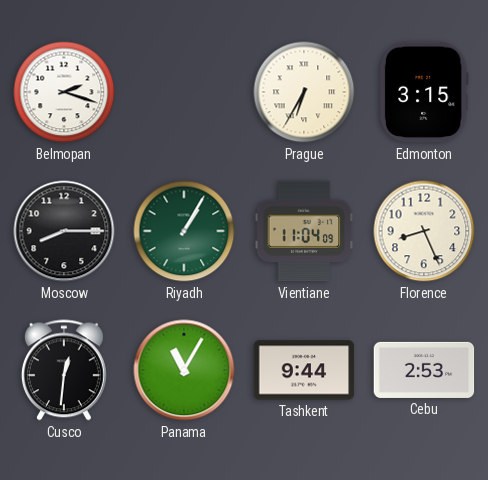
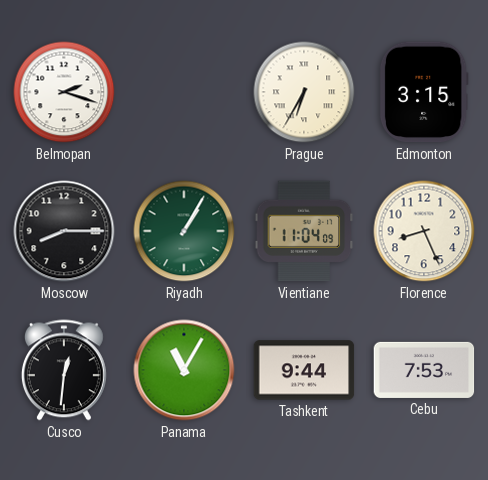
Cebu: 2:53 -> 7:53 (424, 370)
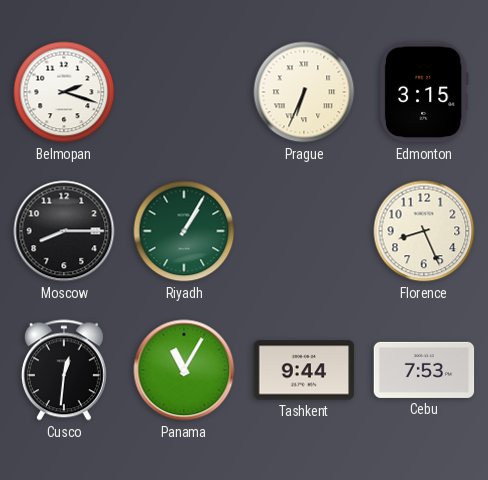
Prague: 6:35 -> 6:34 (304, 92)
Vientiane: 11:04 -> none (304, 231)
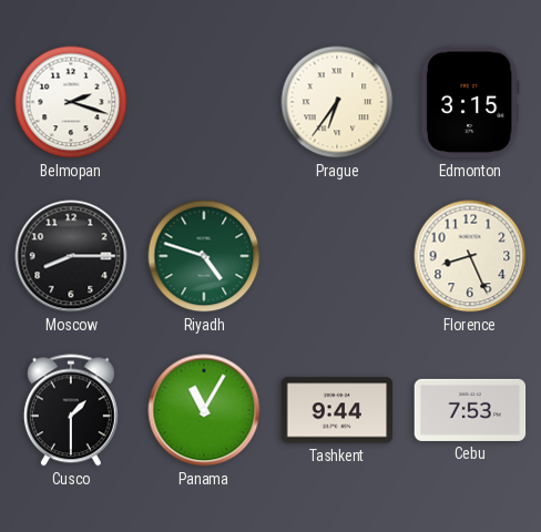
Prague: 6:34 -> 6:36 (337, 102)
Riyadh: 1:05 -> 4:48 (204, 256)
Cusco: 12:31 -> 1:30 (71, 410)
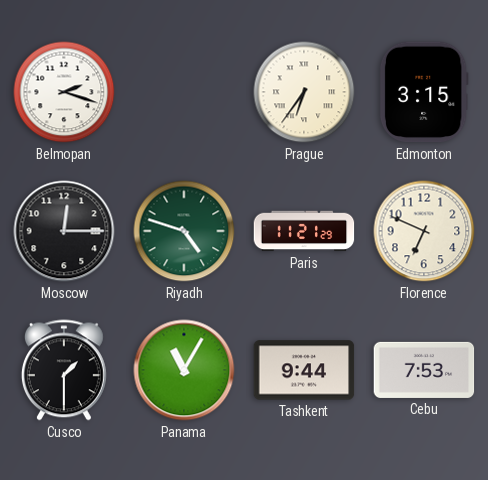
Moscow: 8:15 -> 12:15 (64, 231)
Paris: none -> 11:21 (304, 231)
Florence: 8:26 -> 6:49 (424, 231)
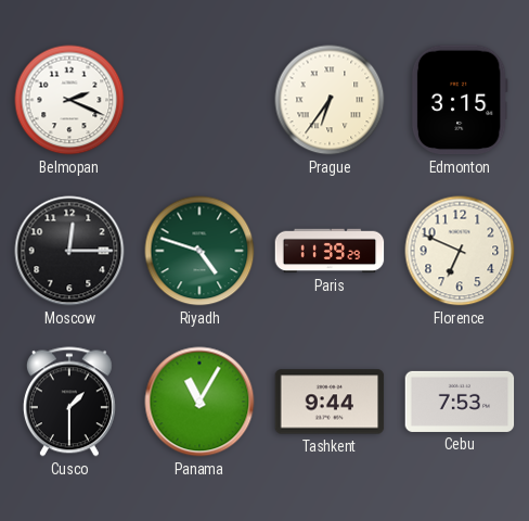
Belmopan: 2:18 -> 2:19 (69, 100)
Paris: 11:21 -> 11:39 (330, 251)
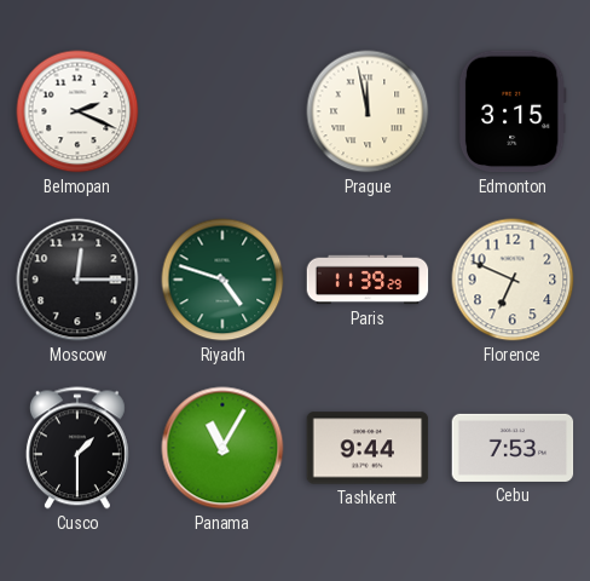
Prague: 6:36 -> 11:58 (368, 111)
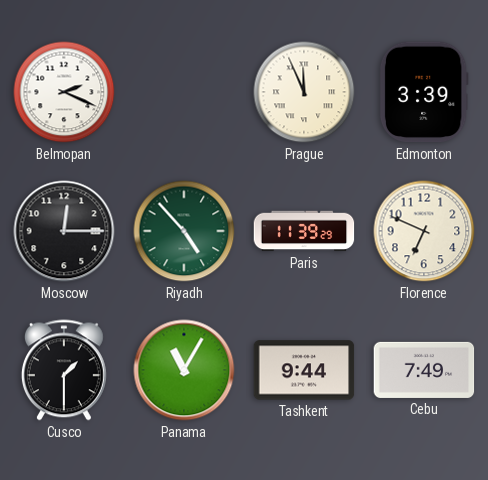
Prague: 11:58 -> 11:56 (304, 92)
Edmonton: 3:15 -> 3:39 (424, 92)
Riyadh: 4:48 -> 4:53 (184, 231)
Cebu: 7:53 -> 7:49 (424, 370)
